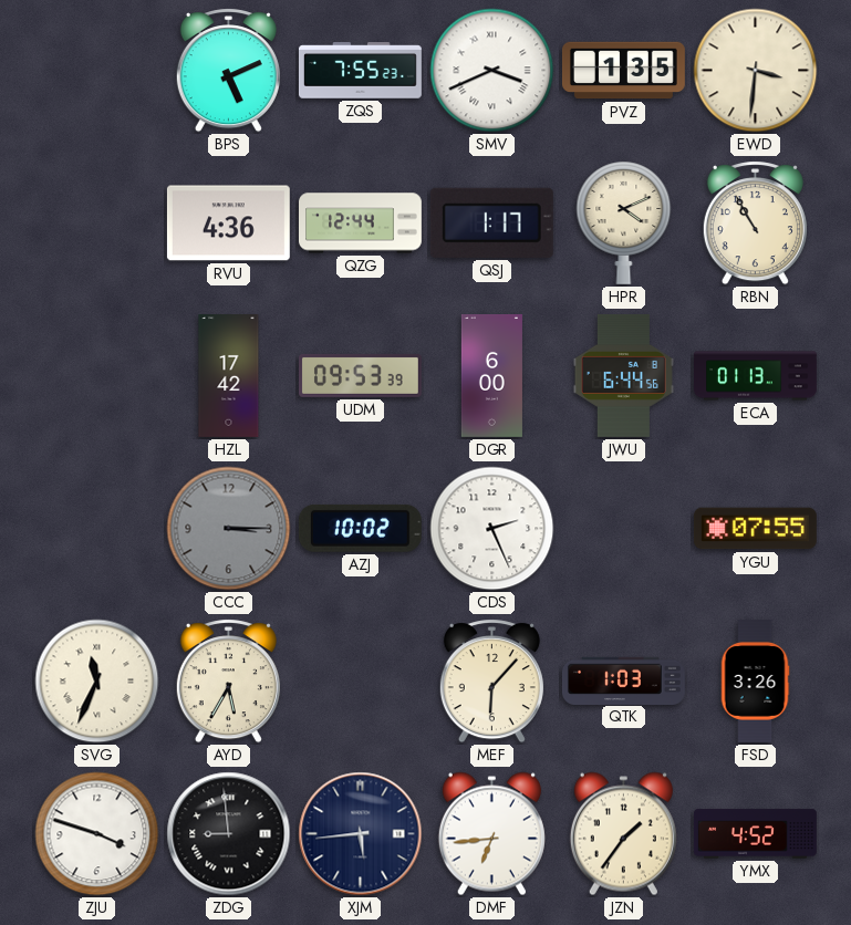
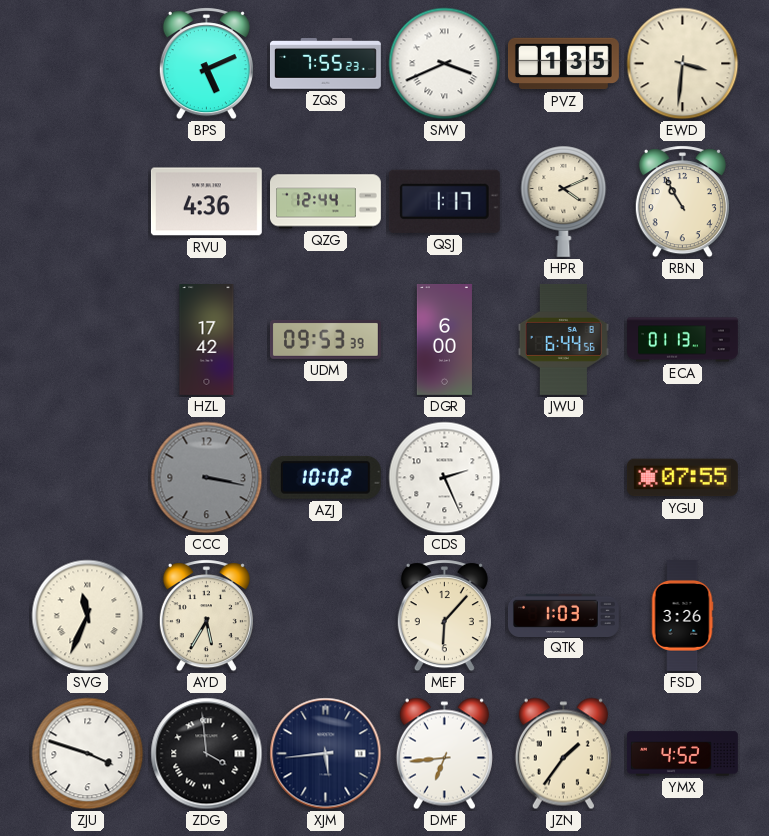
CCC: 3:15 -> 3:17 (207, 478)
ZDG: 8:59 -> 3:59 (207, 754)
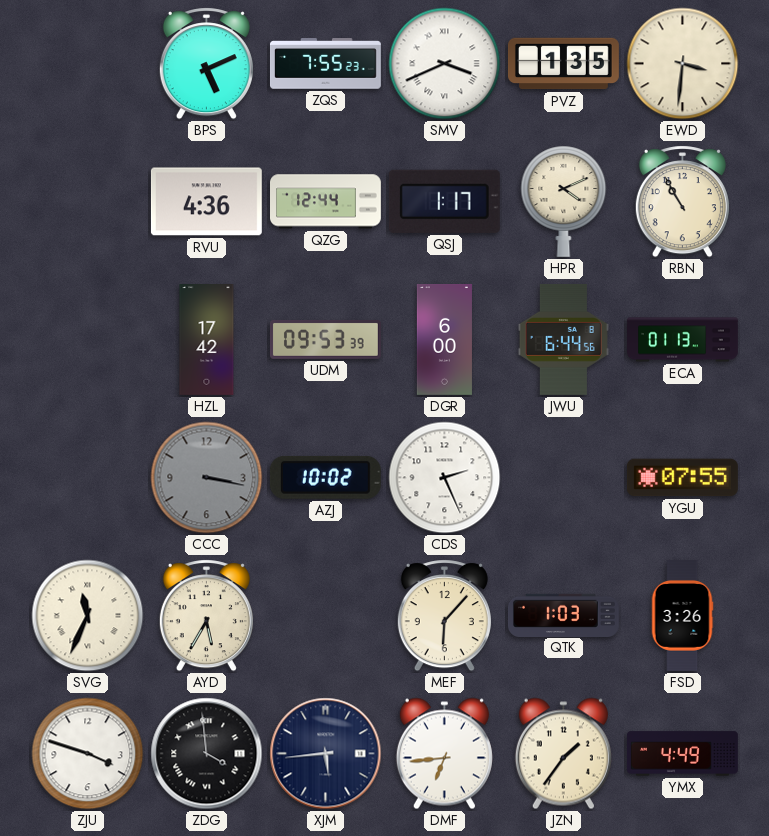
YMX: 4:52 -> 4:49 (682, 754)
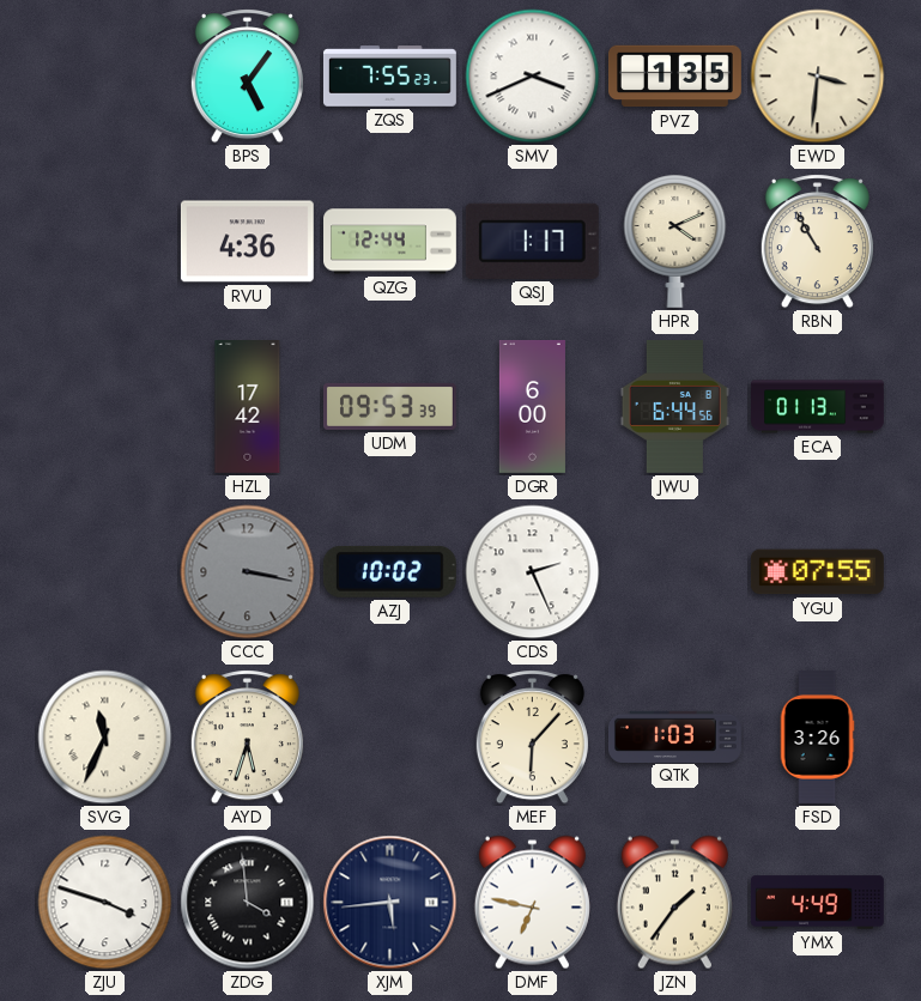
BPS: 5:11 -> 5:06 (247, 77)
AYD: 5:35 -> 5:33 (247, 738)
DMF: 6:44 -> 6:47 (532, 903)
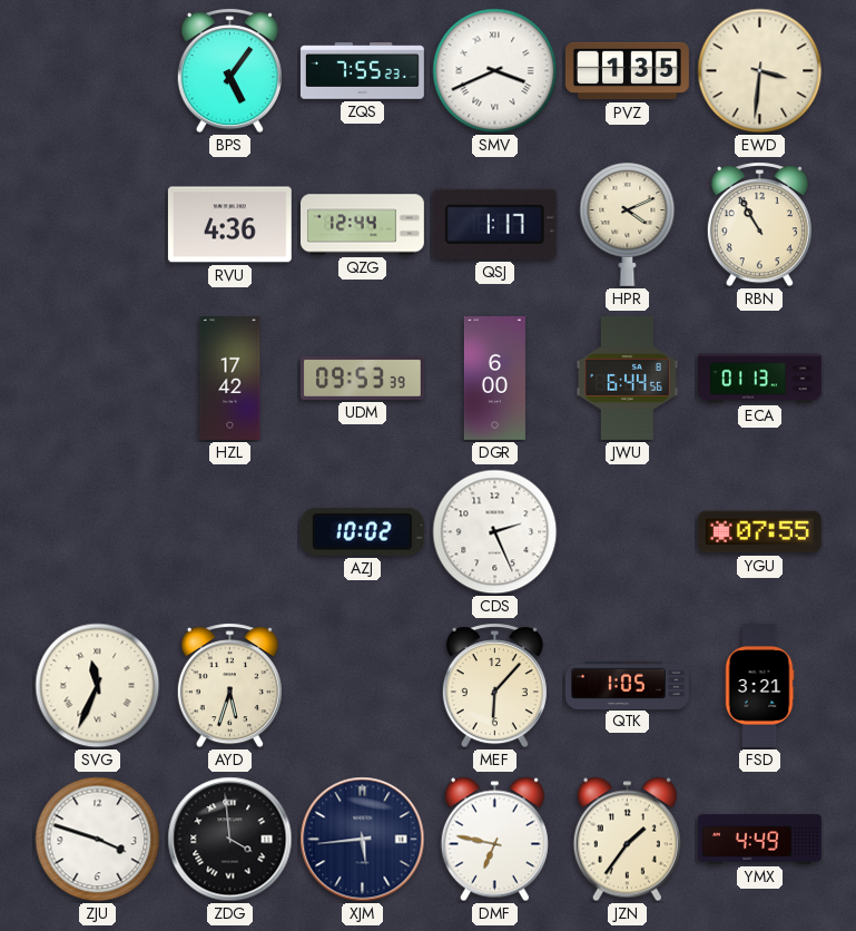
CCC: 3:17 -> none (248, 572)
QTK: 1:03 -> 1:05 (627, 685)
FSD: 3:26 -> 3:21 (759, 686)
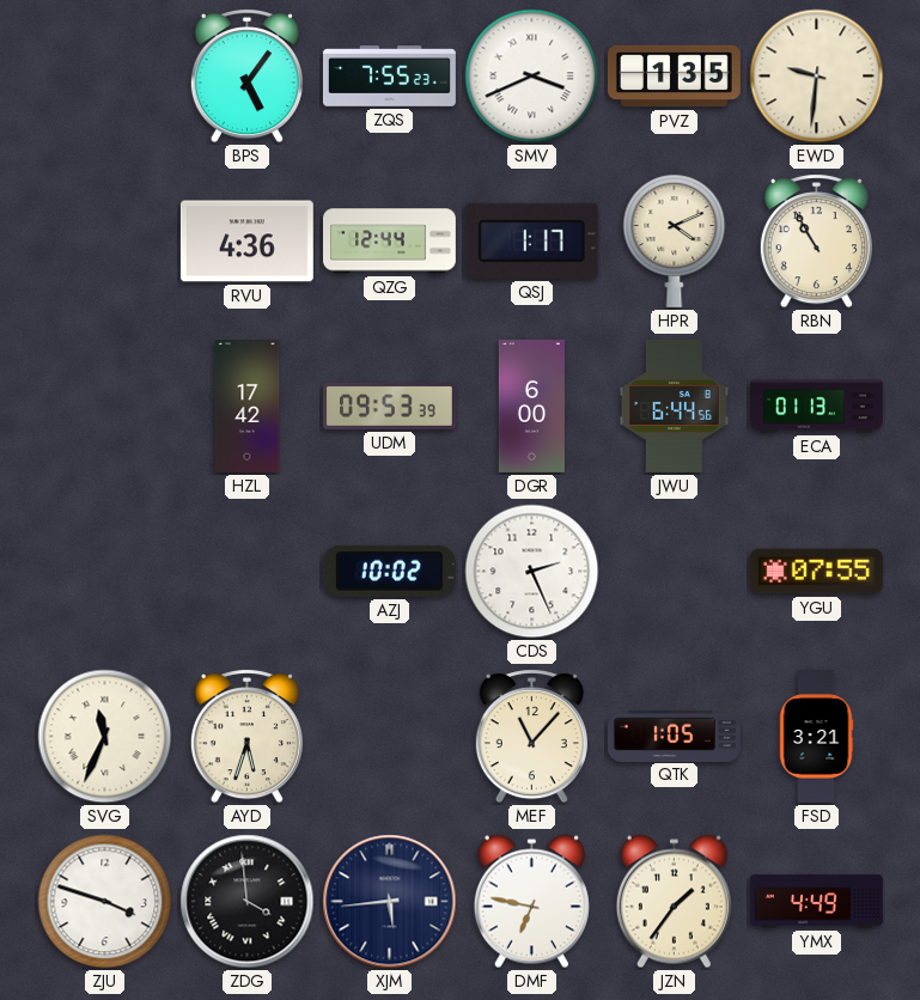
EWD: 3:31 -> 9:31 (817, 77)
MEF: 6:07 -> 11:07 (531, 737)
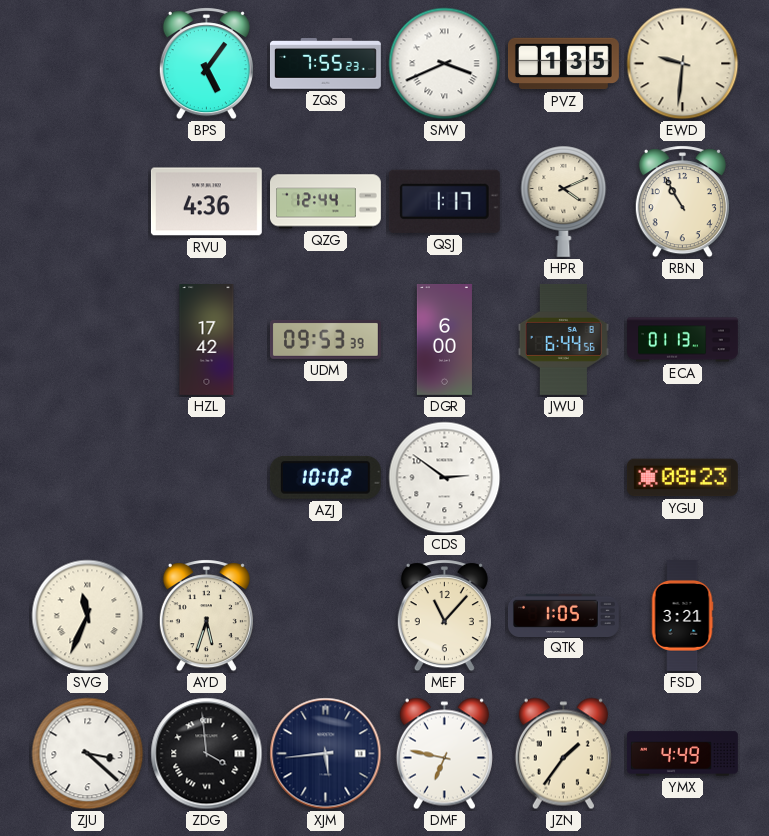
CDS: 2:26 -> 2:51 (445, 478)
YGU: 07:55 -> 08:23 (682, 478)
ZJU: 3:48 -> 3:22 (88, 754)
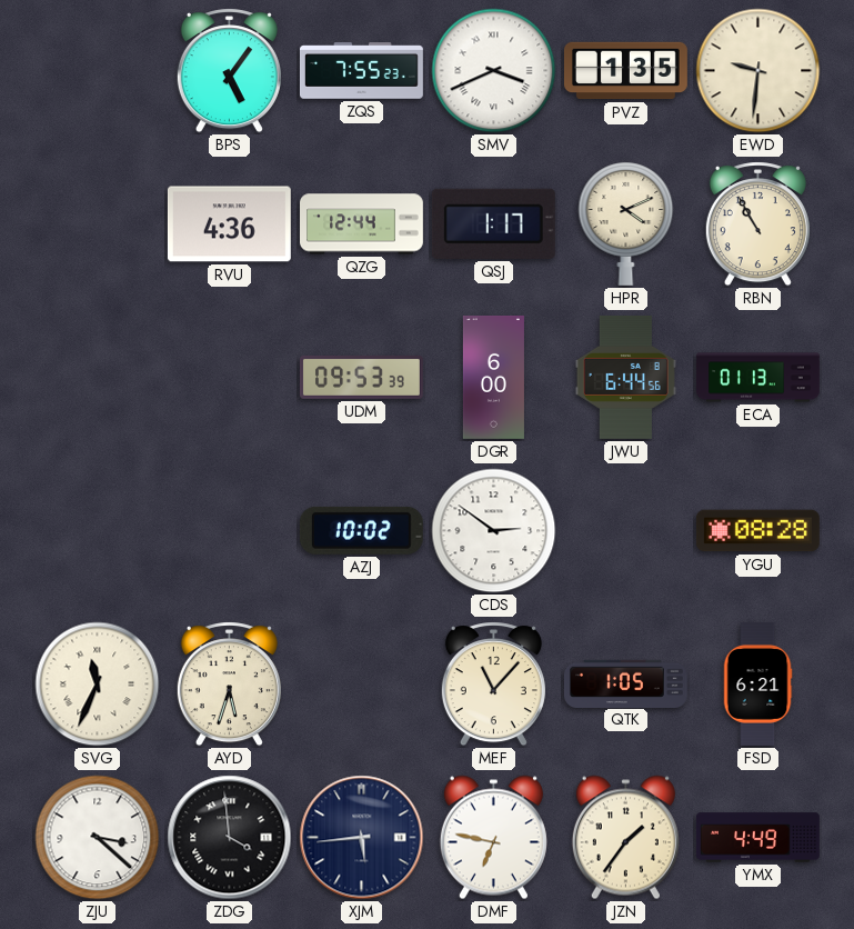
HZL: 17:42 -> none (207, 340)
YGU: 08:23 -> 08:28 (757, 531)
FSD: 3:21 -> 6:21 (757, 685)
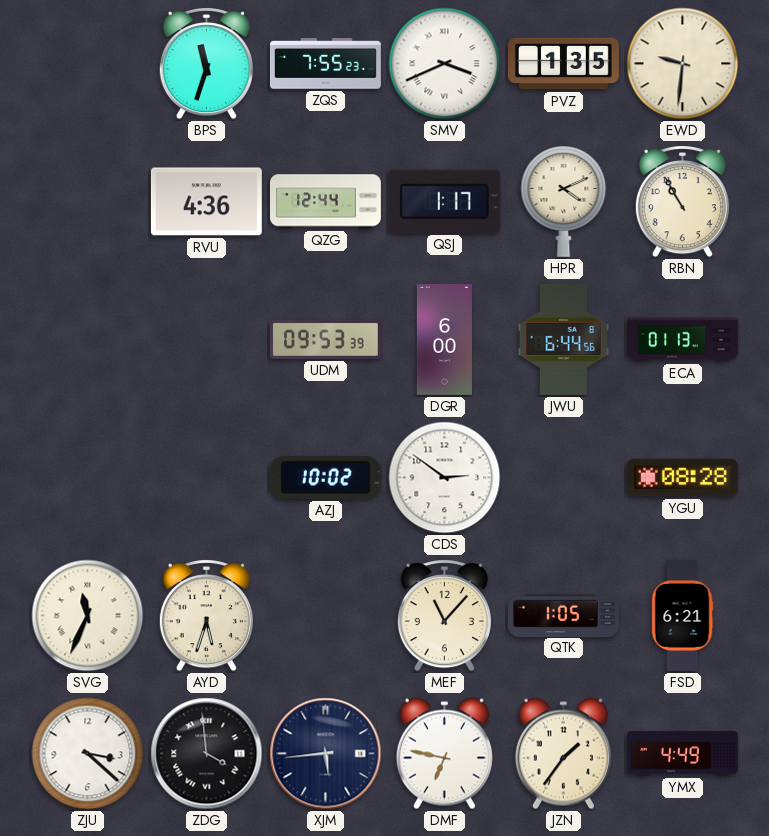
BPS: 5:06 -> 11:33 (206, 64)
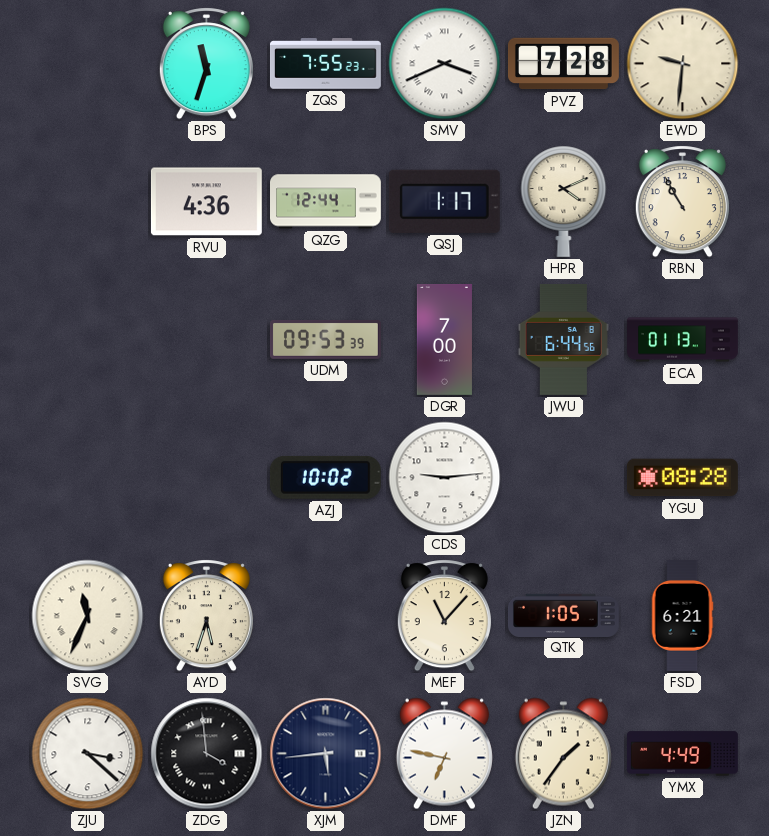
PVZ: 1:35 -> 7:28 (564, 64)
DGR: 6:00 -> 7:00 (444, 340)
CDS: 2:51 -> 9:14 (445, 478)
